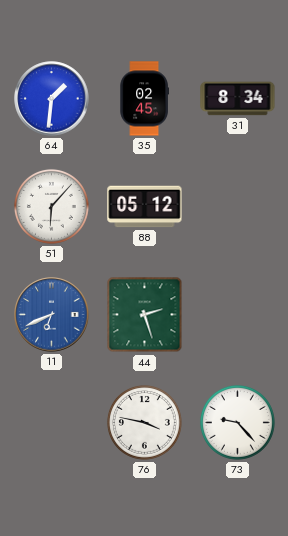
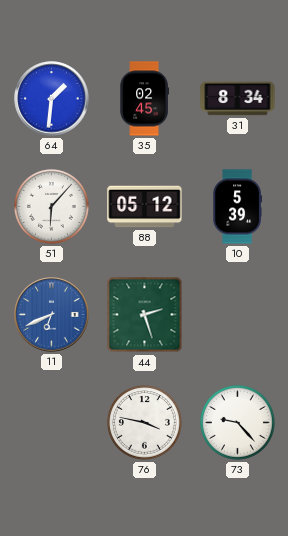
10: none -> 5:39 (237, 207)
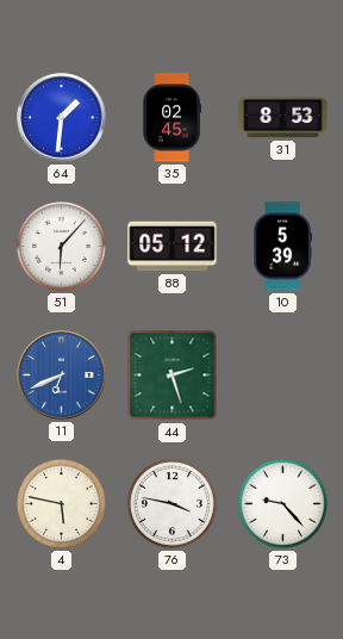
31: 8:34 -> 8:53 (283, 118)
4: none -> 5:47 (61, 503)
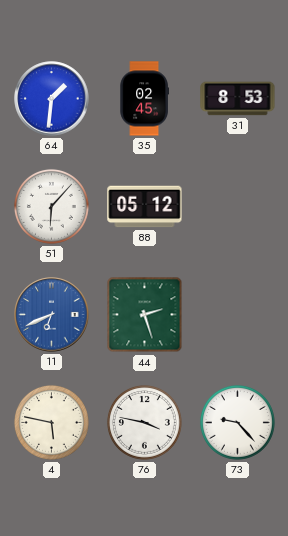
10: 5:39 -> none (282, 247)
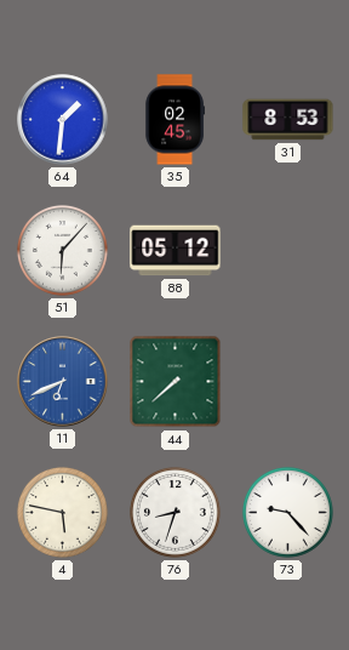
44: 2:27 -> 7:38 (176, 382)
76: 3:47 -> 8:33 (174, 512)
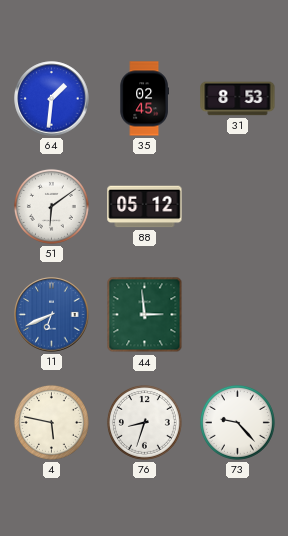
51: 6:07 -> 6:09 (51, 206)
44: 7:38 -> 2:59 (145, 315)
